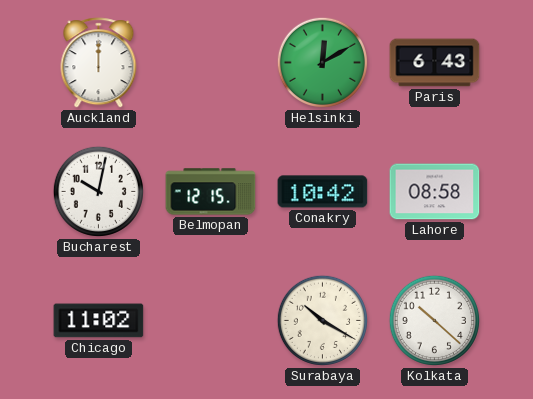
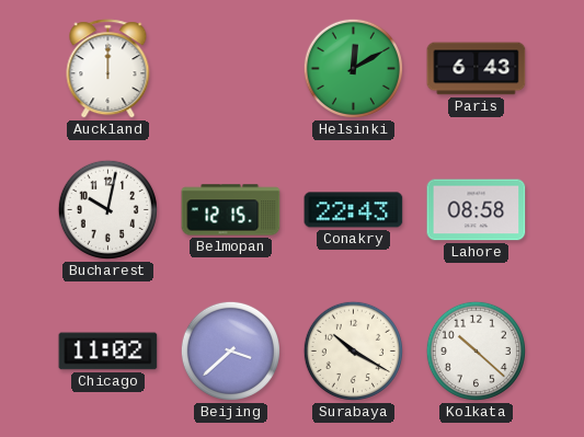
Conakry: 10:42 -> 22:43 (354, 210)
Beijing: none -> 3:38 (230, 350)
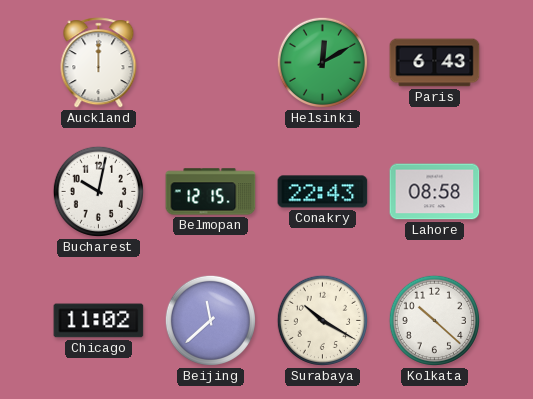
Beijing: 3:38 -> 11:38 (210, 320)
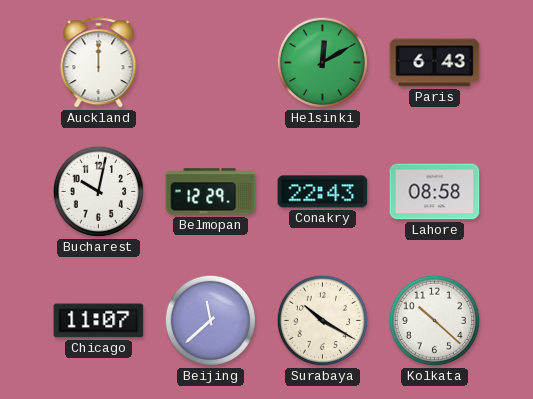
Belmopan: 12:15 -> 12:29 (211, 192)
Chicago: 11:02 -> 11:07 (99, 321)
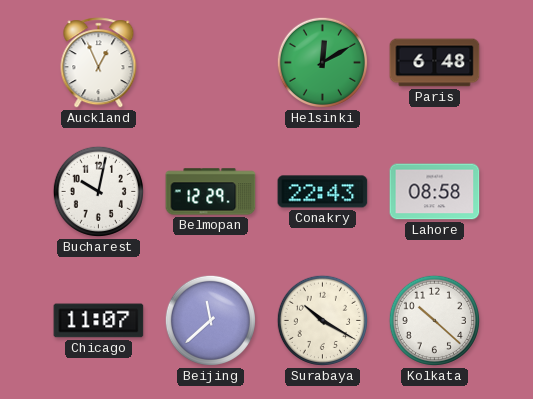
Auckland: 12:00 -> 12:56 (99, 63)
Paris: 6:43 -> 6:48 (435, 63)
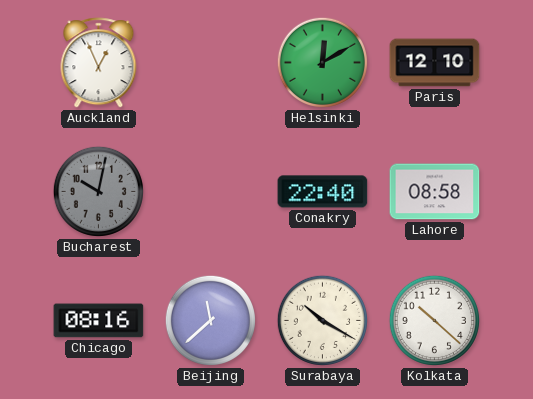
Paris: 6:48 -> 12:10 (435, 63)
Bucharest dial: white -> grey (98, 191)
Belmopan: 12:29 -> none (211, 192)
Conakry: 22:43 -> 22:40 (323, 192)
Chicago: 11:07 -> 08:16 (99, 321)
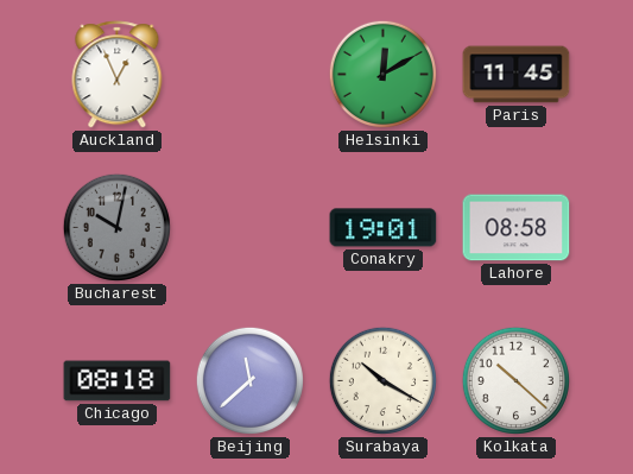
Paris: 12:10 -> 11:45 (517, 75)
Conakry: 22:40 -> 19:01 (384, 228)
Chicago: 08:16 -> 08:18 (118, 381)
